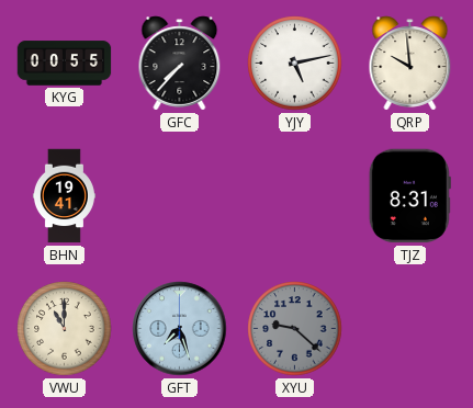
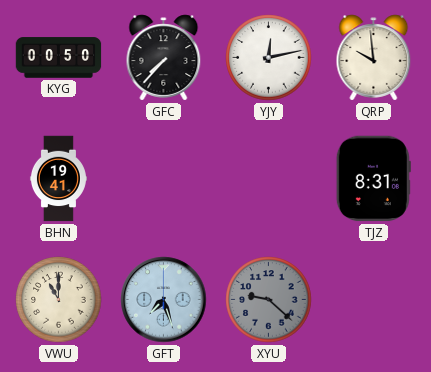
KYG: 00:55 -> 00:50 (59, 58)
YJY: 5:13 -> 12:13 (269, 58)
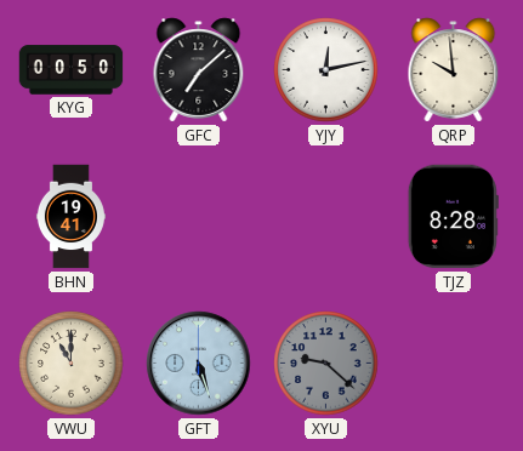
GFC: 7:37 -> 7:08 (199, 70)
TJZ: 8:31 -> 8:28 (453, 217)
GFT: 7:27 -> 5:27 (199, 364)
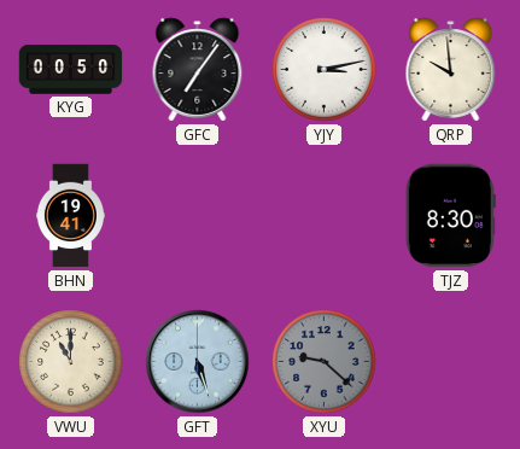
GFC: 7:08 -> 7:06 (198, 70)
YJY: 12:13 -> 3:13 (325, 70)
TJZ: 8:28 -> 8:30 (450, 216)
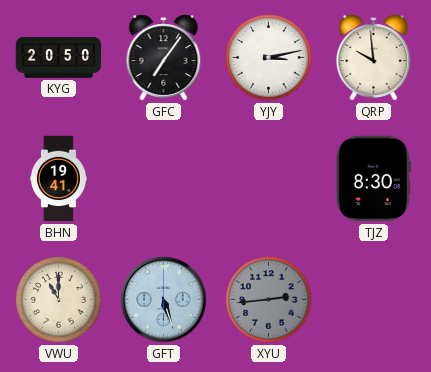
KYG: 00:50 -> 20:50 (59, 58)
XYU: 9:22 -> 2:44 (269, 300)
